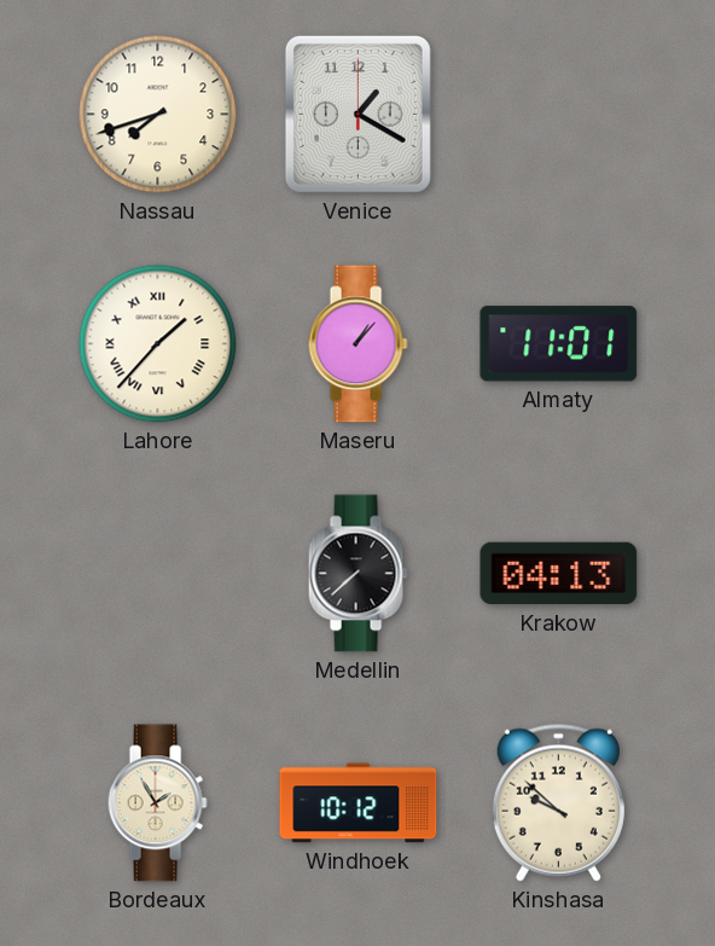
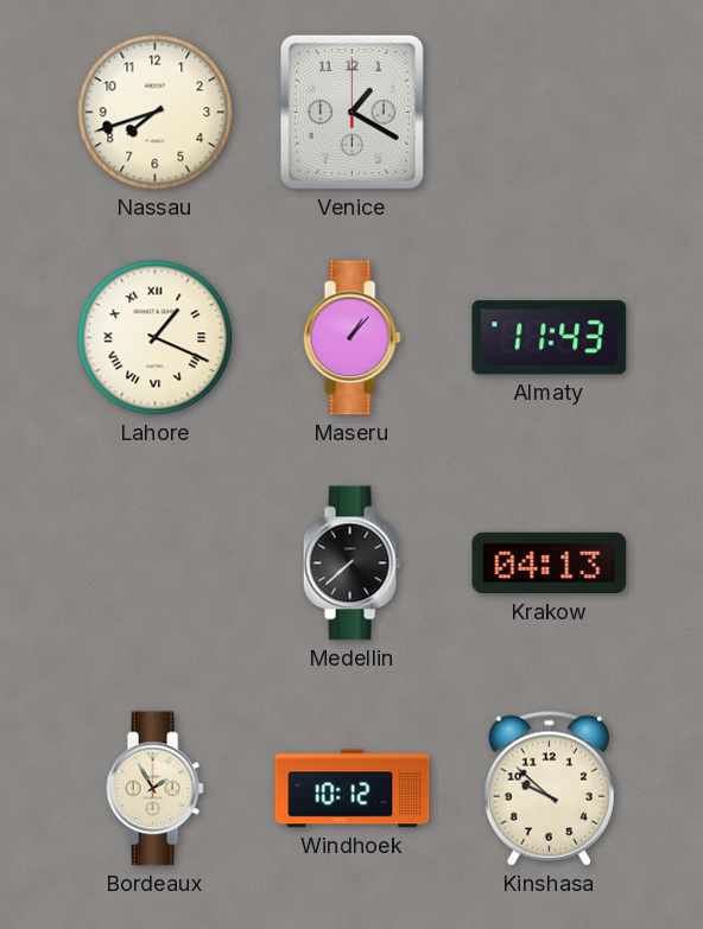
Lahore: 1:37 -> 1:19 (156, 338)
Almaty: 11:01 -> 11:43 (550, 338)
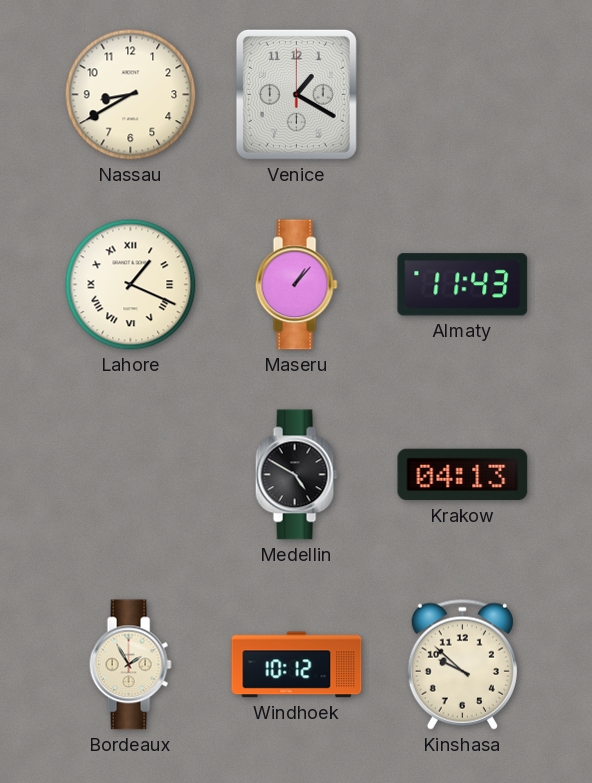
Nassau: 7:42 -> 8:40 (131, 95)
Medellin: 7:38 -> 4:50 (296, 475)
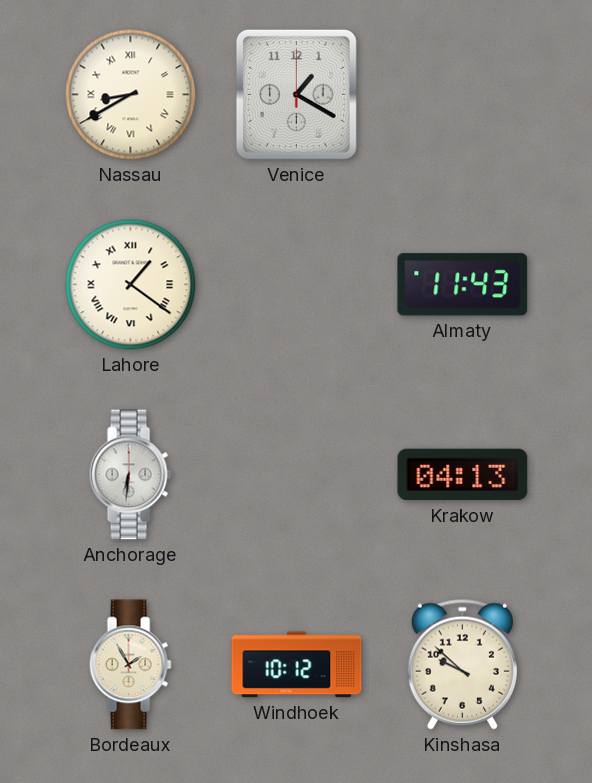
Nassau numerals: Arabic -> Roman (131, 95)
Lahore: 1:19 -> 1:21 (131, 285)
Maseru: 1:07 -> none (296, 285)
Anchorage: none -> 6:31 (130, 475)
Medellin: 4:50 -> none (296, 475)
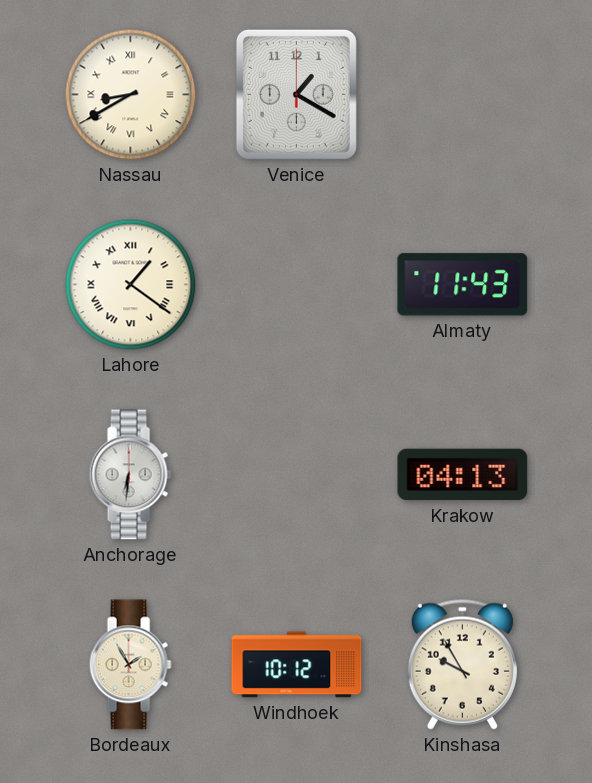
Kinshasa: 9:52 -> 9:55 (462, 664)
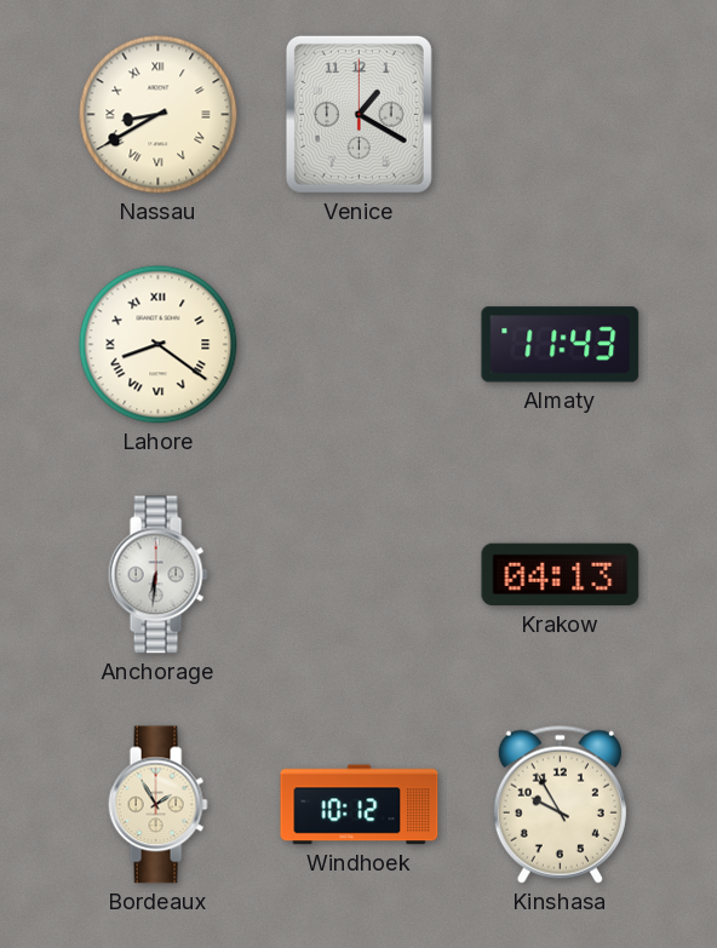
Lahore: 1:21 -> 8:21 (159, 345)
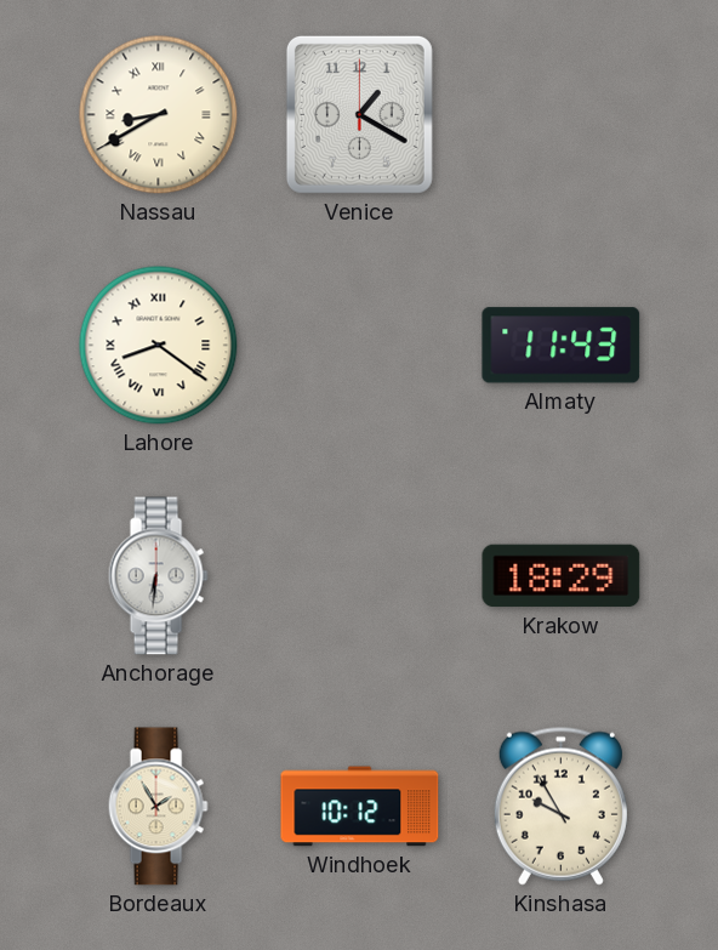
Krakow: 04:13 -> 18:29 (562, 576)
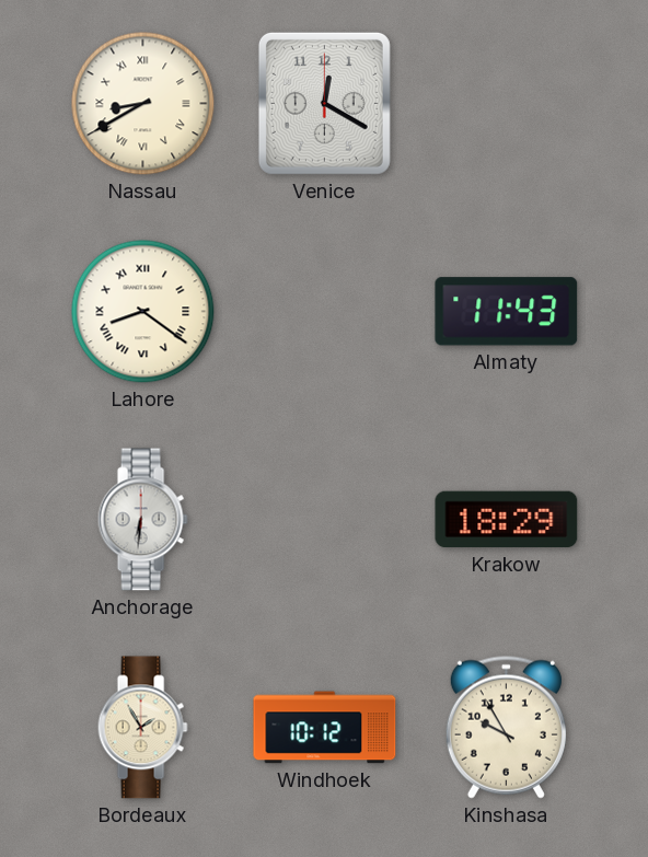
Venice: 1:20 -> 12:20 (324, 103)
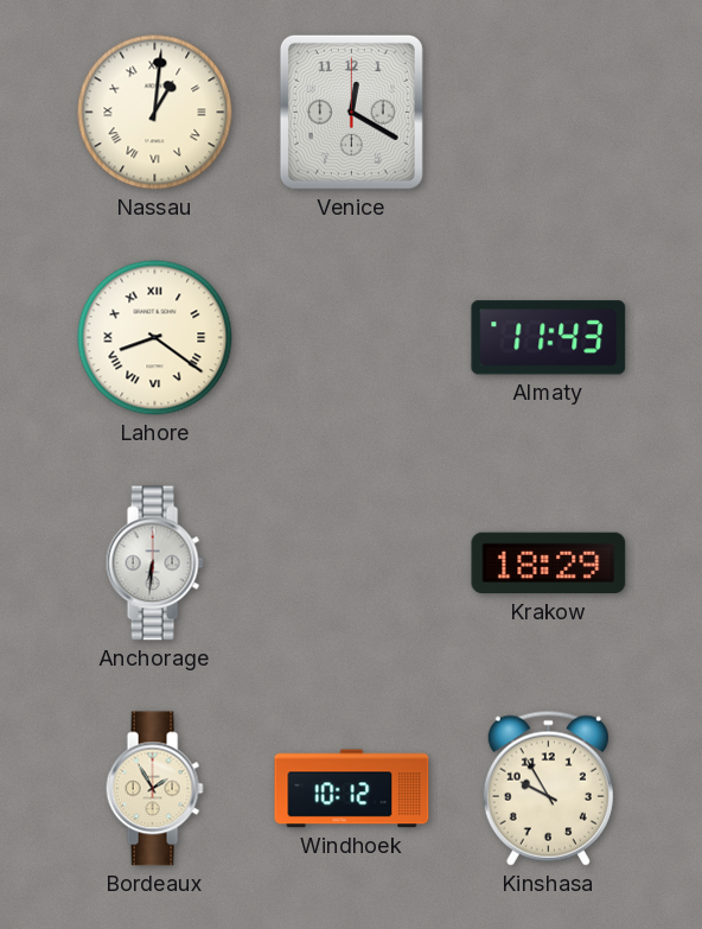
Nassau: 8:40 -> 1:01 (155, 113)
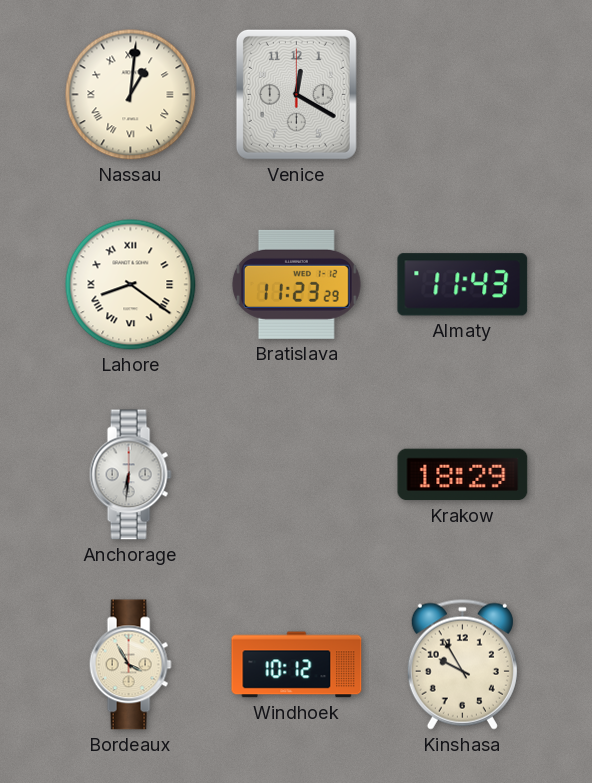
Bratislava: none -> 11:23 (296, 284)
Bordeaux: 1:55 -> 3:55 (130, 665)
